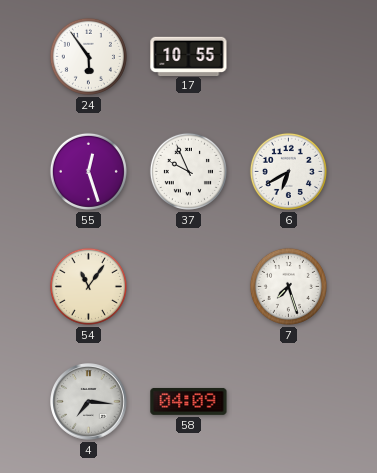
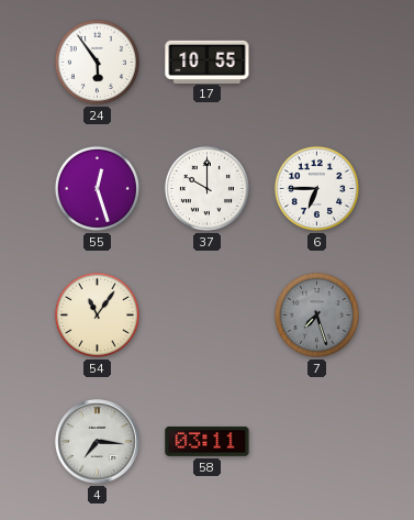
37: 9:56 -> 10:00 (206, 188)
6: 6:40 -> 6:45 (316, 188)
7 dial: white -> grey (316, 314)
58: 04:09 -> 03:11 (208, 441)
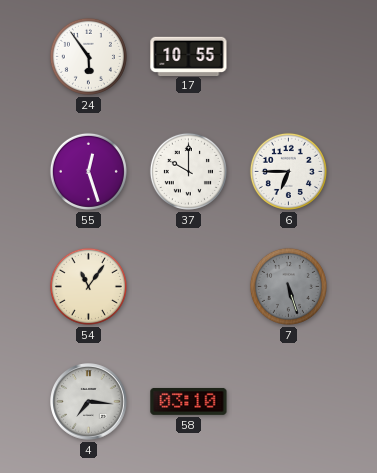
7: 7:27 -> 5:27 (288, 286)
58: 03:11 -> 03:10 (189, 401)
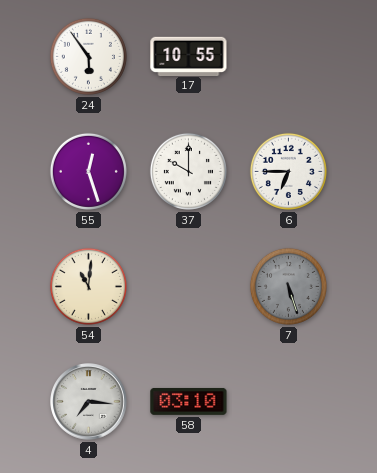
54: 11:06 -> 11:01 (88, 286)
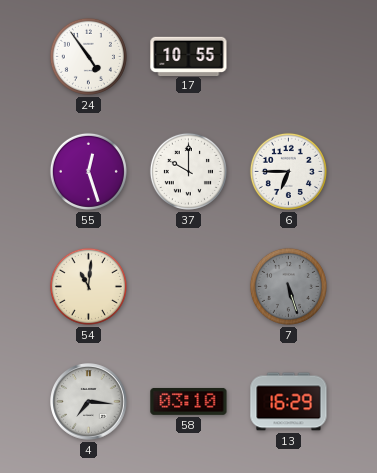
24: 5:54 -> 4:54 (88, 56)
13: none -> 16:29 (289, 402)
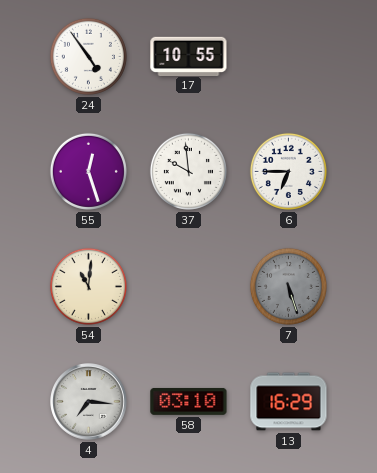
37: 10:00 -> 9:59 (188, 171)
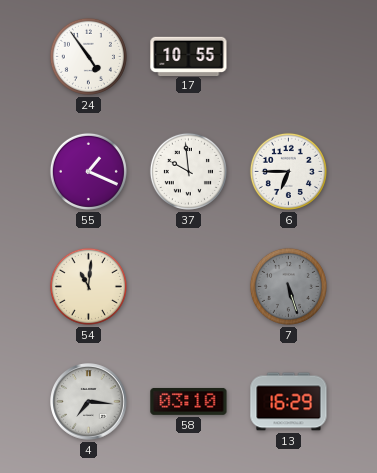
55: 12:27 -> 1:19 (88, 171)
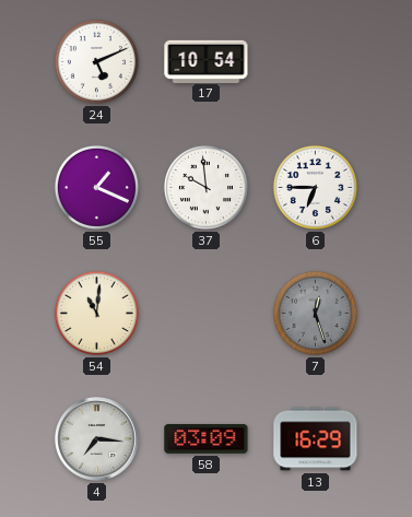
24: 4:54 -> 5:11 (96, 61)
17: 10:55 -> 10:54 (207, 61)
7: 5:27 -> 12:27 (315, 313)
58: 03:10 -> 03:09 (207, 438)
